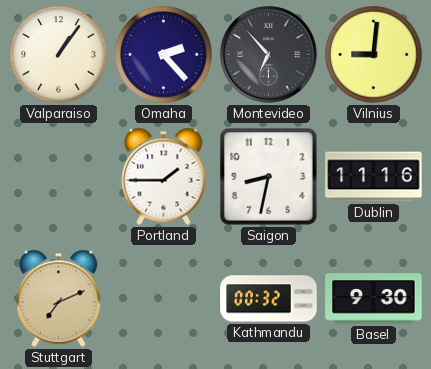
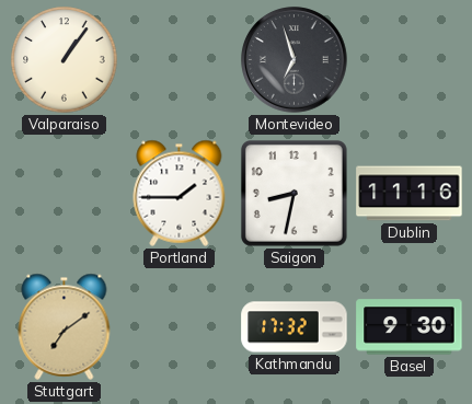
Omaha: 2:23 -> none (164, 55)
Montevideo: 6:53 -> 6:57 (295, 60)
Vilnius: 9:01 -> none (374, 55)
Stuttgart: 7:11 -> 7:09 (65, 326)
Kathmandu: 00:32 -> 17:32 (295, 327)
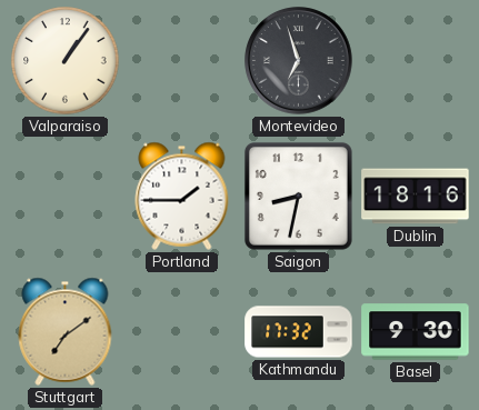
Dublin: 11:16 -> 18:16 (416, 197)
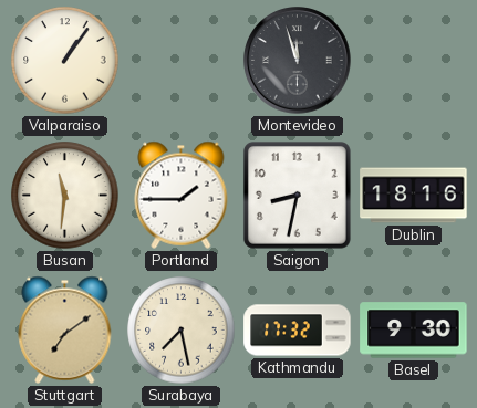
Montevideo: 6:57 -> 11:57 (298, 61)
Busan: none -> 11:31 (65, 196)
Surabaya: none -> 7:28 (182, 331)
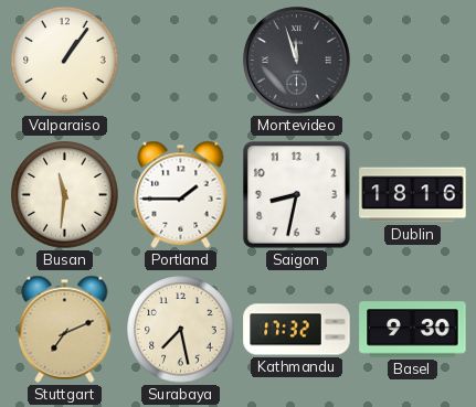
Stuttgart: 7:09 -> 7:11 (65, 329)
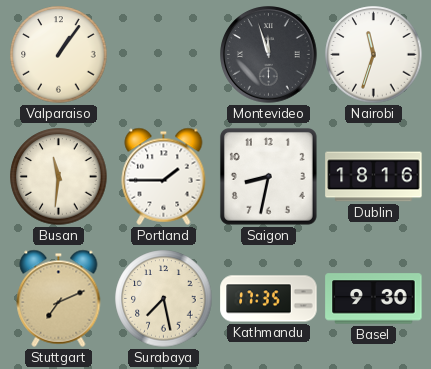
Nairobi: none -> 11:33 (374, 55)
Kathmandu: 17:32 -> 17:35 (269, 299)
